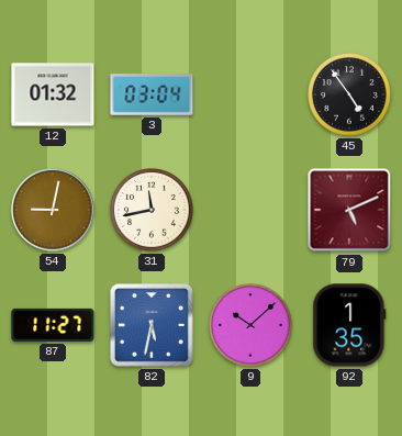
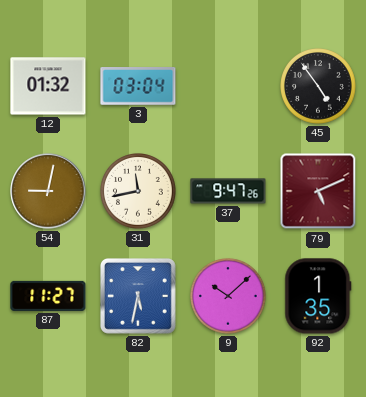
37: none -> 9:47 (228, 191)
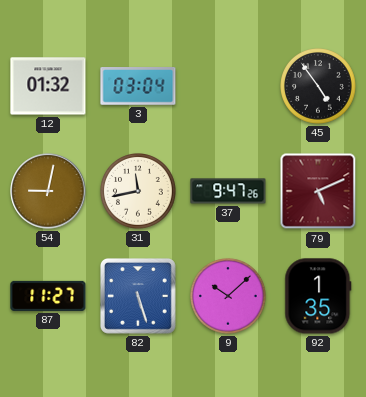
82: 5:32 -> 5:27 (139, 297)
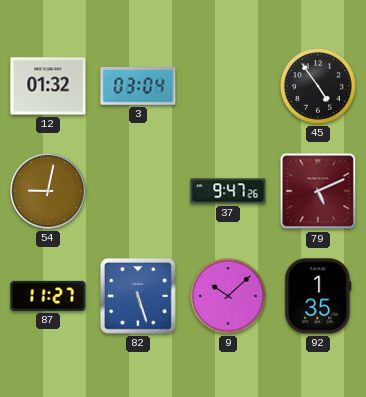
31: 11:43 -> none (139, 192)
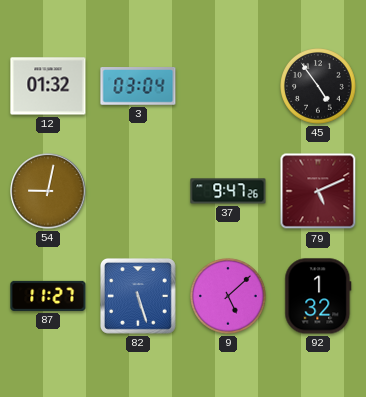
9: 10:08 -> 5:08 (229, 297)
92: 1:35 -> 1:32 (318, 296)
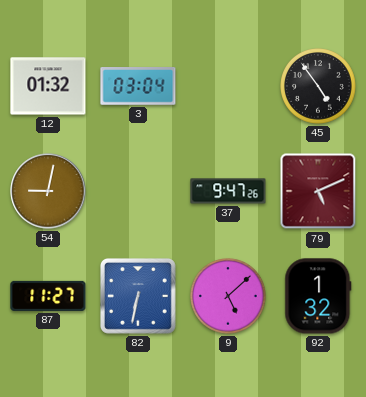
82: 5:27 -> 6:32 (139, 297)
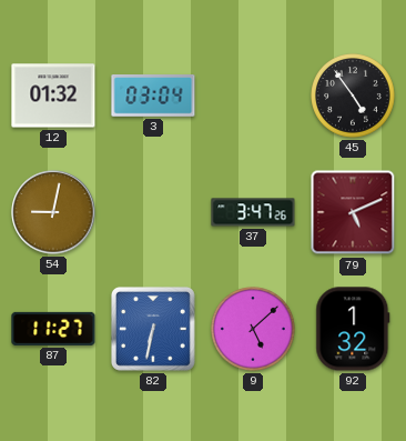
37: 9:47 -> 3:47 (253, 212)
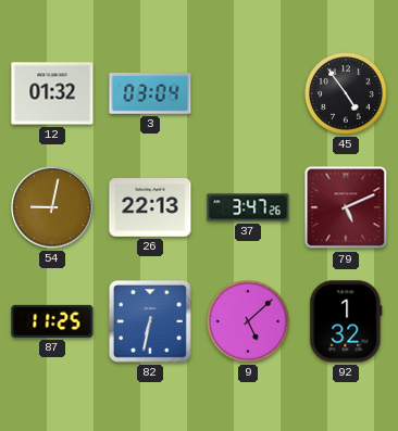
26: none -> 22:13 (150, 208)
87: 11:27 -> 11:25 (52, 321)
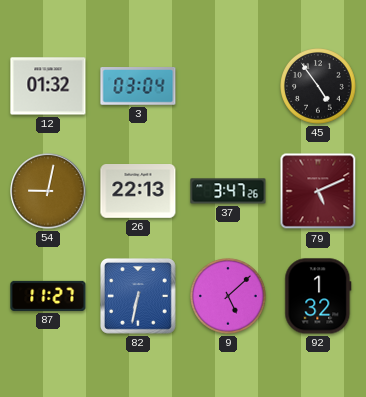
87: 11:25 -> 11:27 (48, 296)
